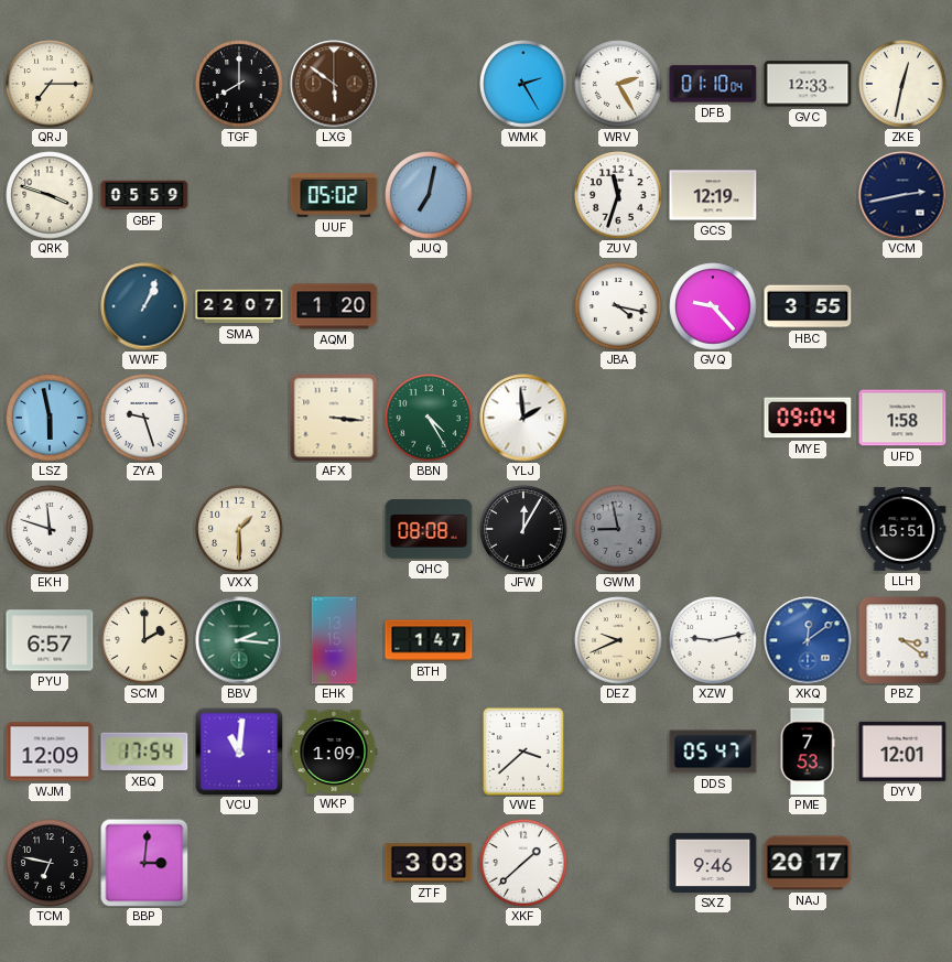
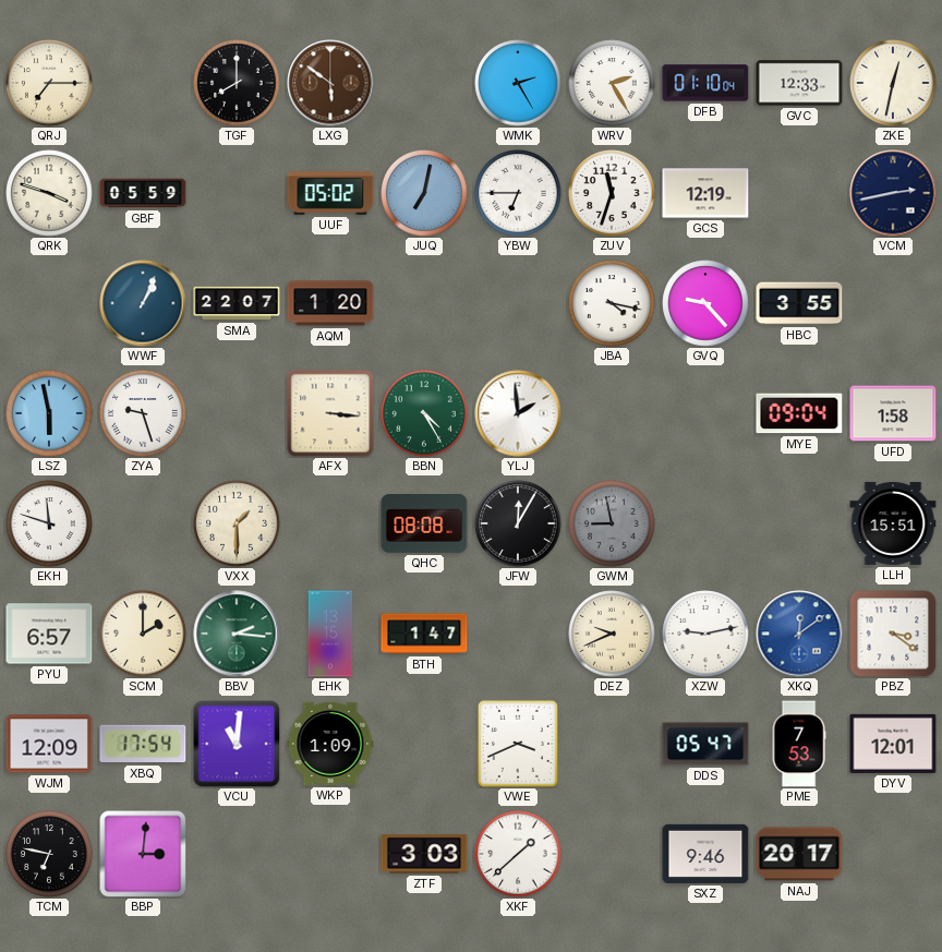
YBW: none -> 6:45 (518, 193)
VWE: 3:38 -> 3:41 (518, 744)
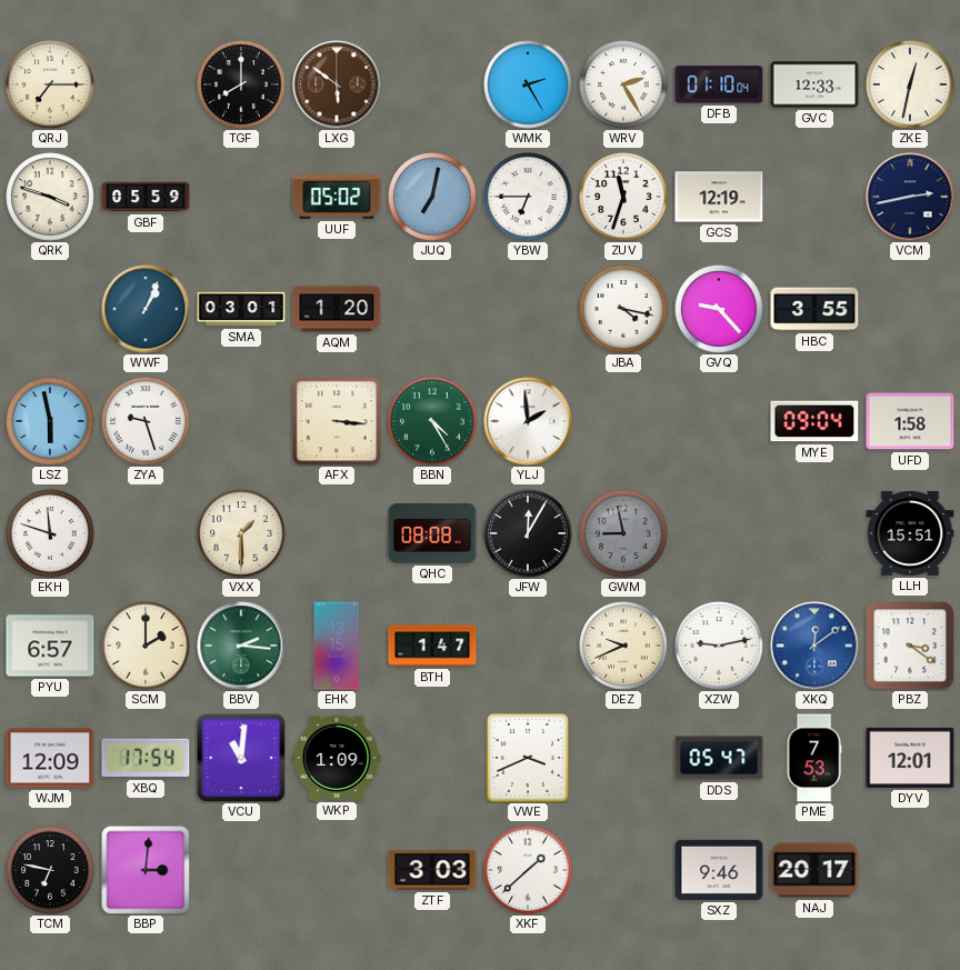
SMA: 22:07 -> 03:01 (241, 309)
